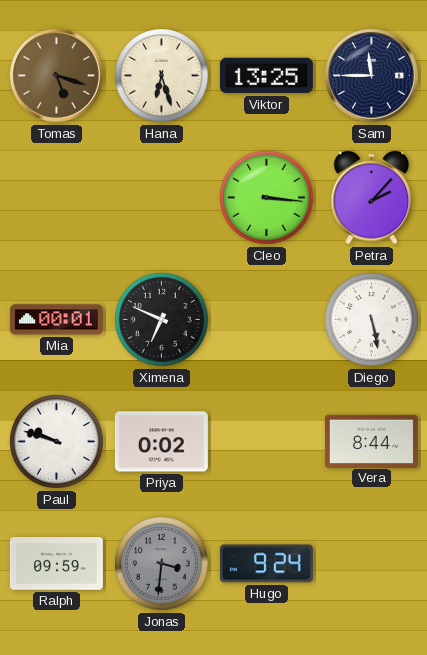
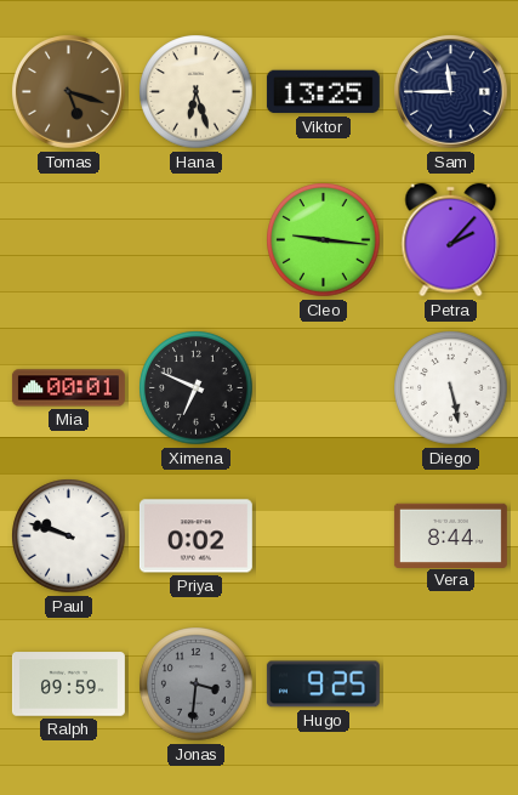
Cleo: 3:16 -> 9:16 (324, 240)
Hugo: 9:24 -> 9:25 (323, 685)
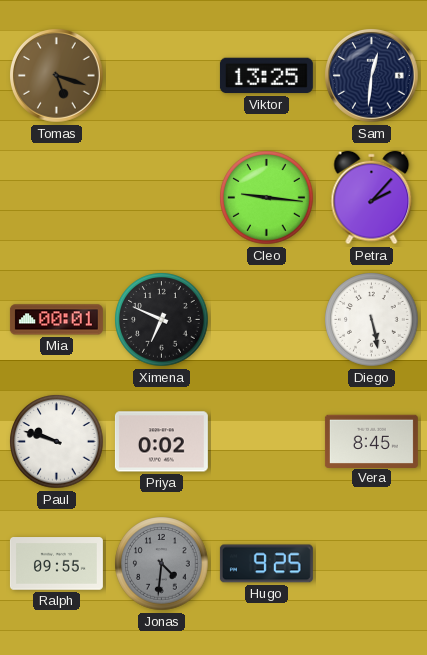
Hana: 6:27 -> none (197, 92)
Sam: 11:45 -> 12:31 (372, 76)
Vera: 8:44 -> 8:45 (371, 441)
Ralph: 09:59 -> 09:55 (56, 564)
Jonas: 3:31 -> 4:31 (162, 564)
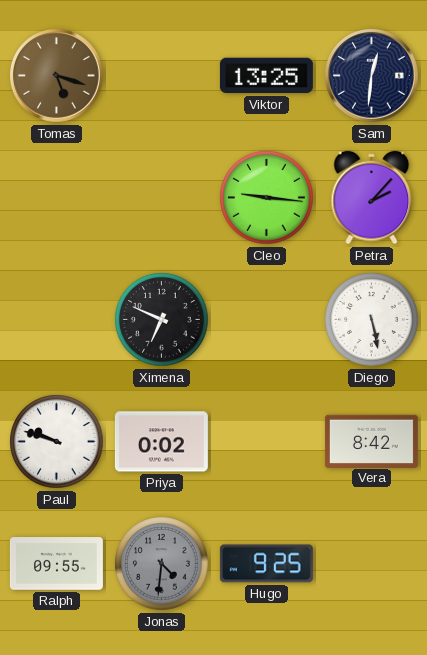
Mia: 00:01 -> none (56, 320)
Vera: 8:45 -> 8:42 (371, 441)
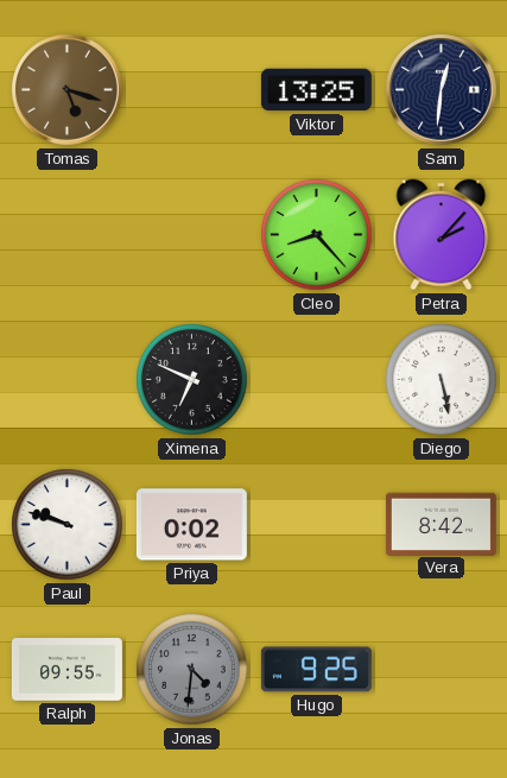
Cleo: 9:16 -> 8:23 (317, 235)
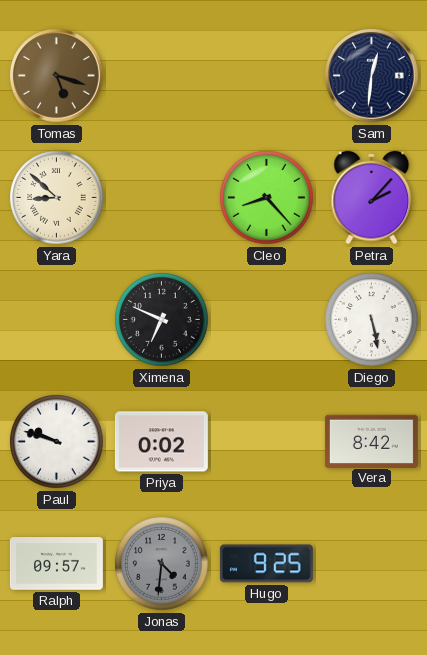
Viktor: 13:25 -> none (316, 90)
Yara: none -> 8:52 (57, 198)
Ralph: 09:55 -> 09:57 (56, 564)
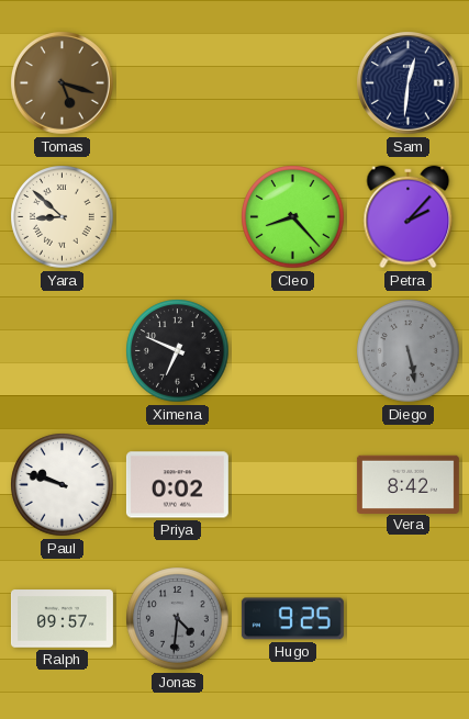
Diego dial: white -> grey (409, 351)
